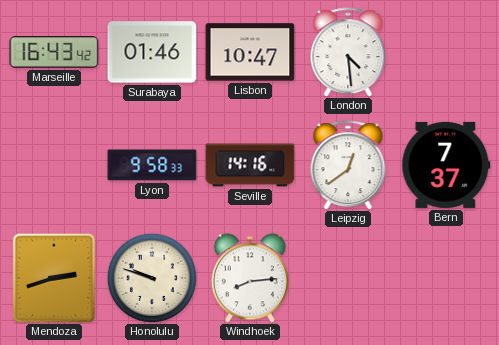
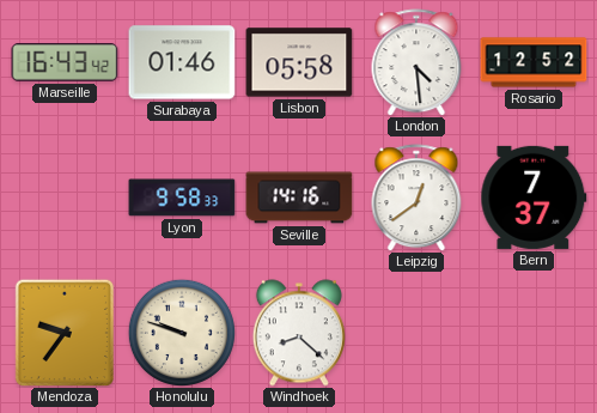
Lisbon: 10:47 -> 05:58 (299, 62)
Rosario: none -> 12:52 (534, 62)
Mendoza: 2:42 -> 9:36 (63, 333)
Windhoek: 8:14 -> 8:22 (299, 333)
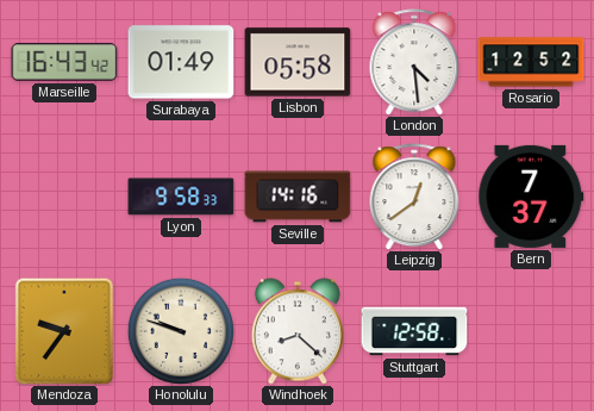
Surabaya: 01:46 -> 01:49 (181, 62)
Stuttgart: none -> 12:58 (414, 331)
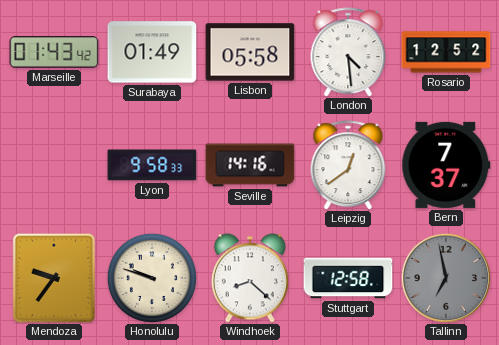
Marseille: 16:43 -> 01:43 (54, 52)
Tallinn: none -> 6:58 (446, 278)
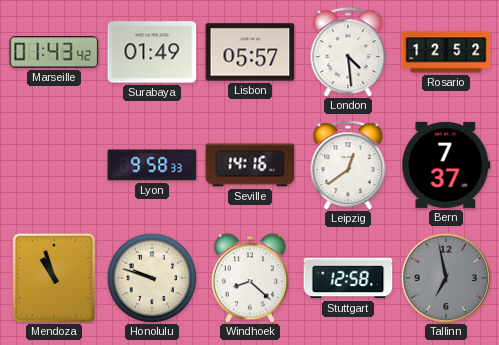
Lisbon: 05:58 -> 05:57 (250, 52)
Mendoza: 9:36 -> 10:57 (53, 278)
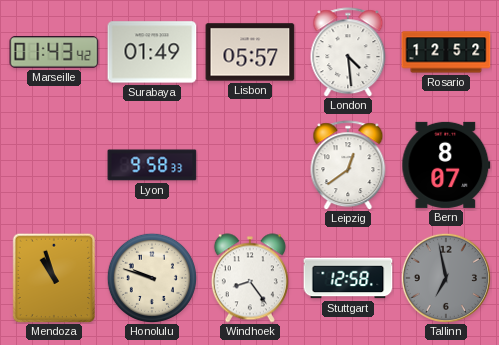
Seville: 14:16 -> none (250, 165)
Bern: 7:37 -> 8:07 (446, 165)
Windhoek: 8:22 -> 8:24 (250, 278)
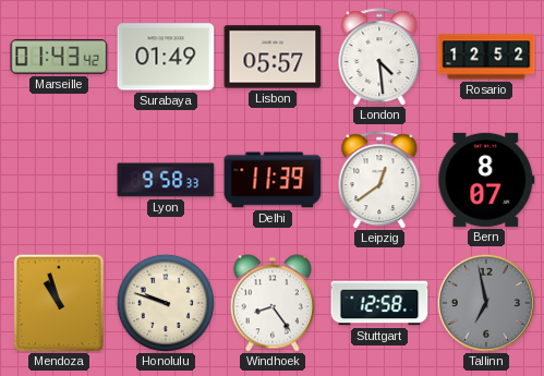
Delhi: none -> 11:39 (273, 180)
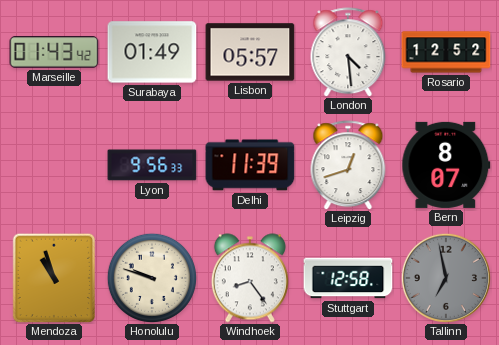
Lyon: 9:58 -> 9:56 (152, 165)
Leipzig: 12:39 -> 12:42 (348, 165)
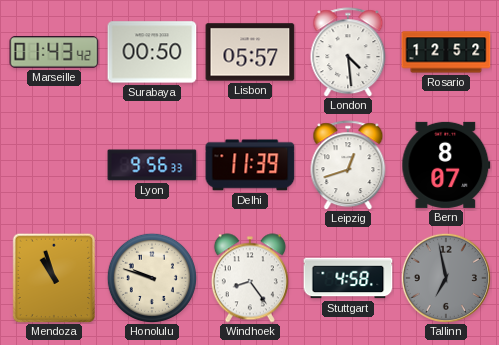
Surabaya: 01:49 -> 00:50 (152, 52)
Stuttgart: 12:58 -> 4:58 (348, 278)
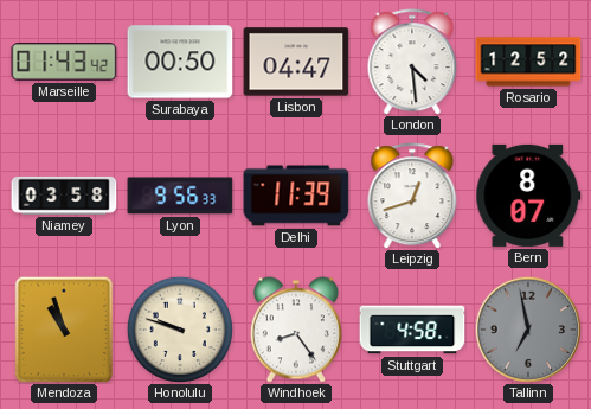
Lisbon: 05:57 -> 04:47 (296, 62)
Niamey: none -> 03:58 (64, 196)
